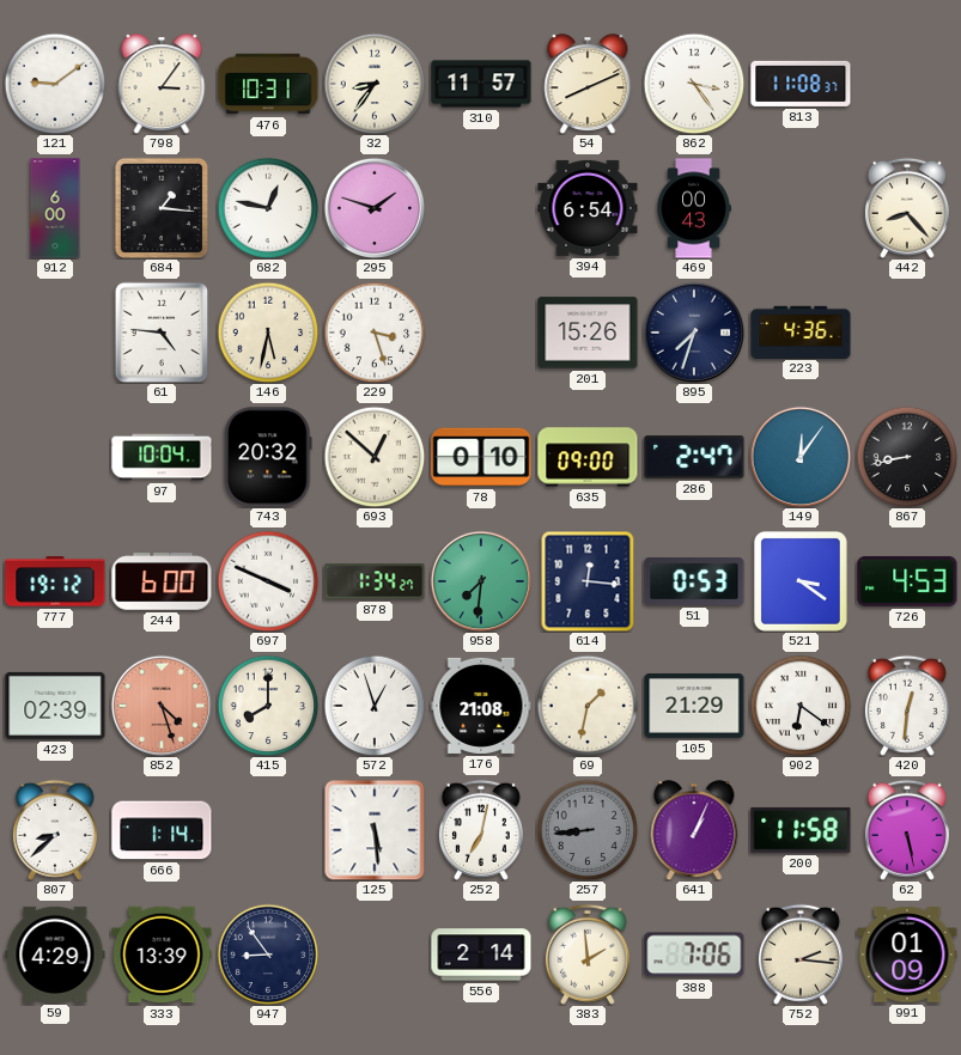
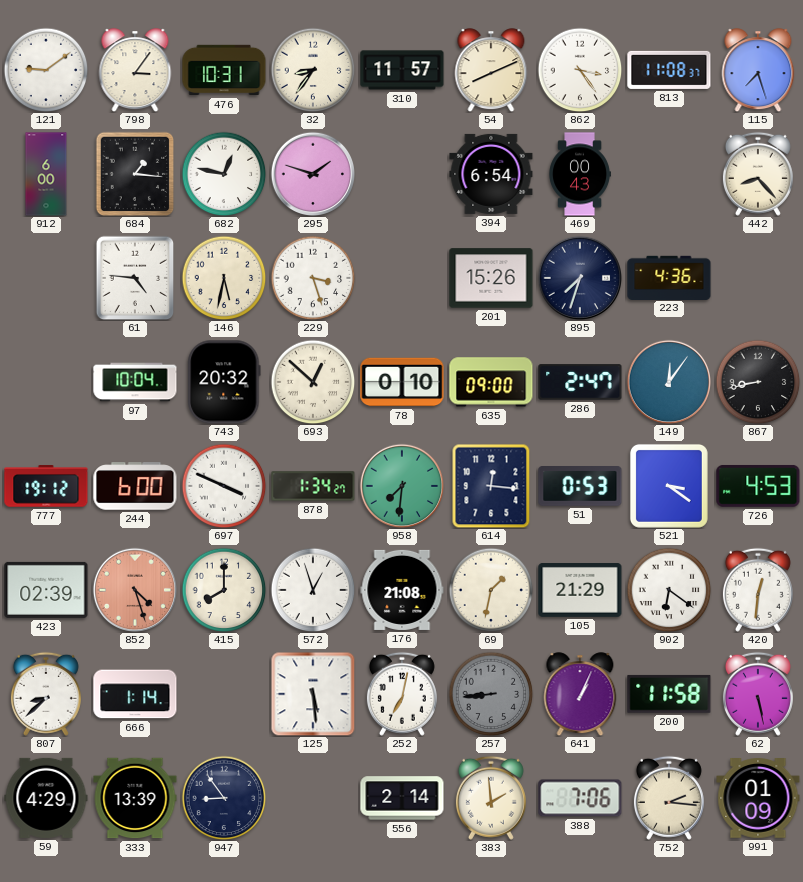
115: none -> 7:27 (758, 70)
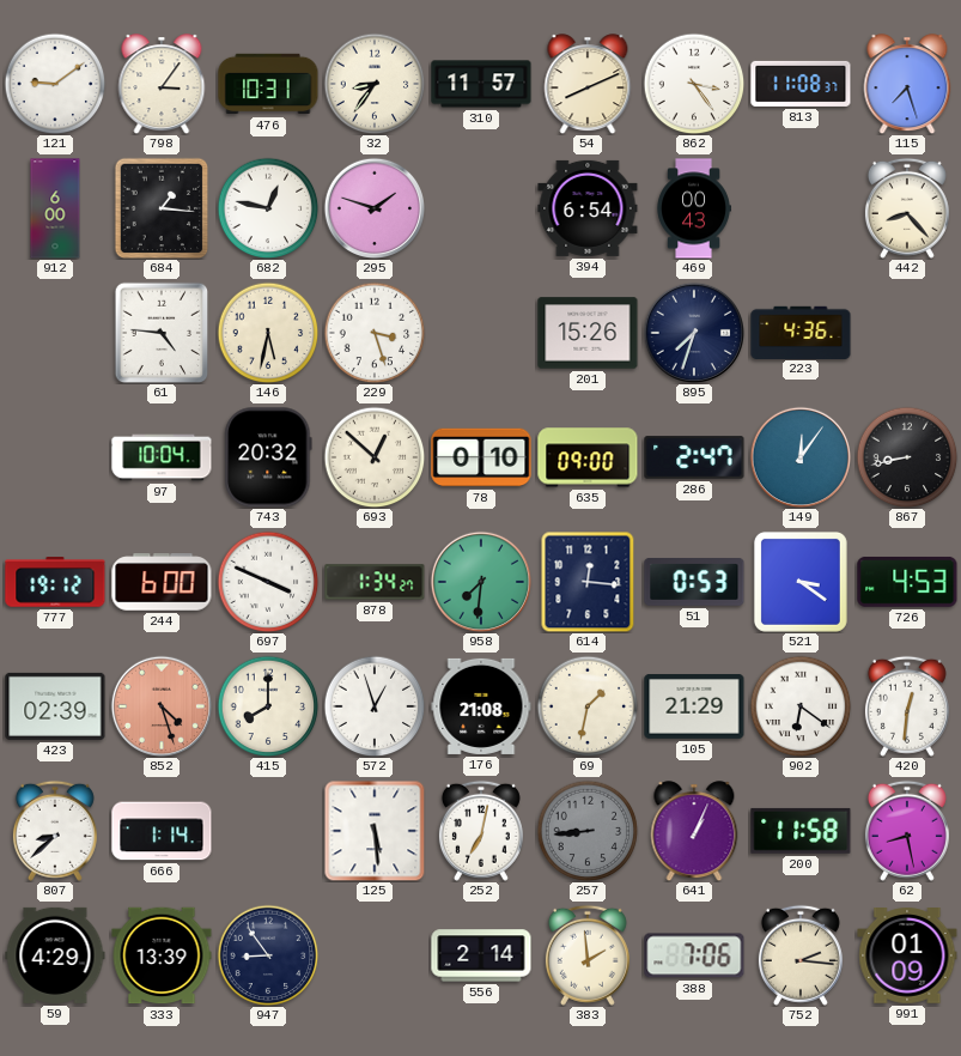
62: 5:28 -> 8:28 (907, 831)
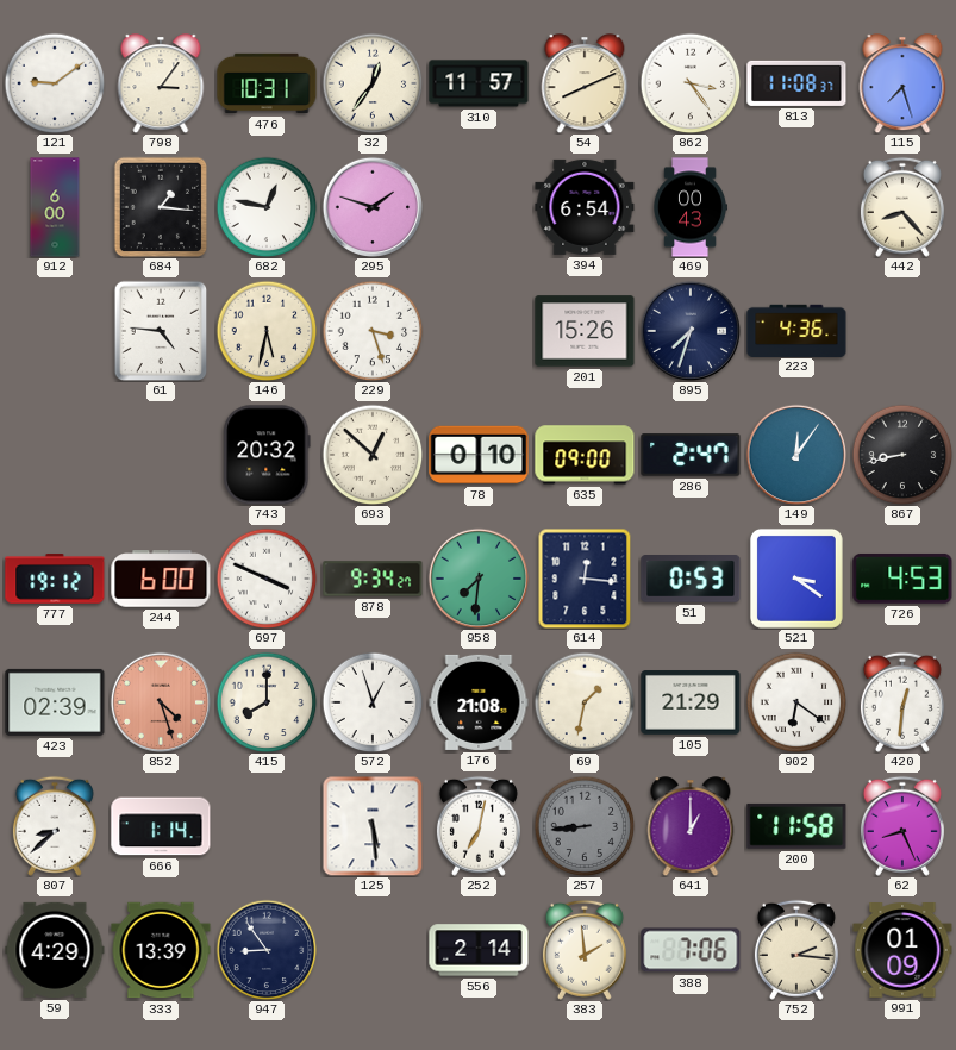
32: 8:36 -> 12:36 (373, 83)
97: 10:04 -> none (162, 457)
878: 1:34 -> 9:34 (373, 579)
641: 1:04 -> 1:00 (691, 826)
62: 8:28 -> 8:26 (902, 826)
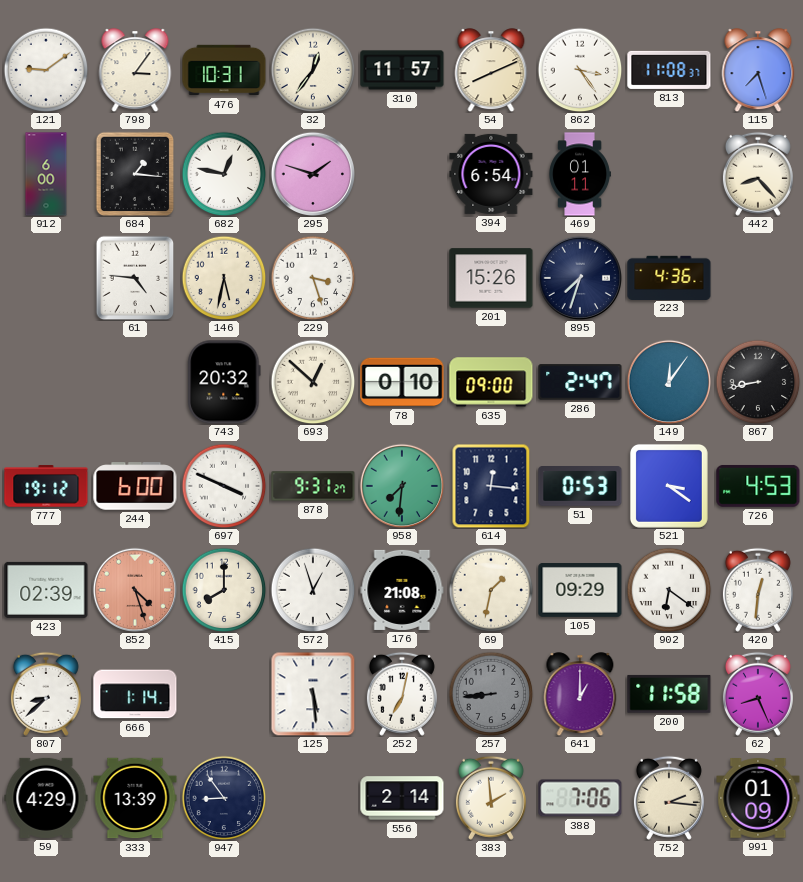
469: 00:43 -> 01:11 (580, 174)
878: 9:34 -> 9:31 (313, 486)
105: 21:29 -> 09:29 (580, 591)
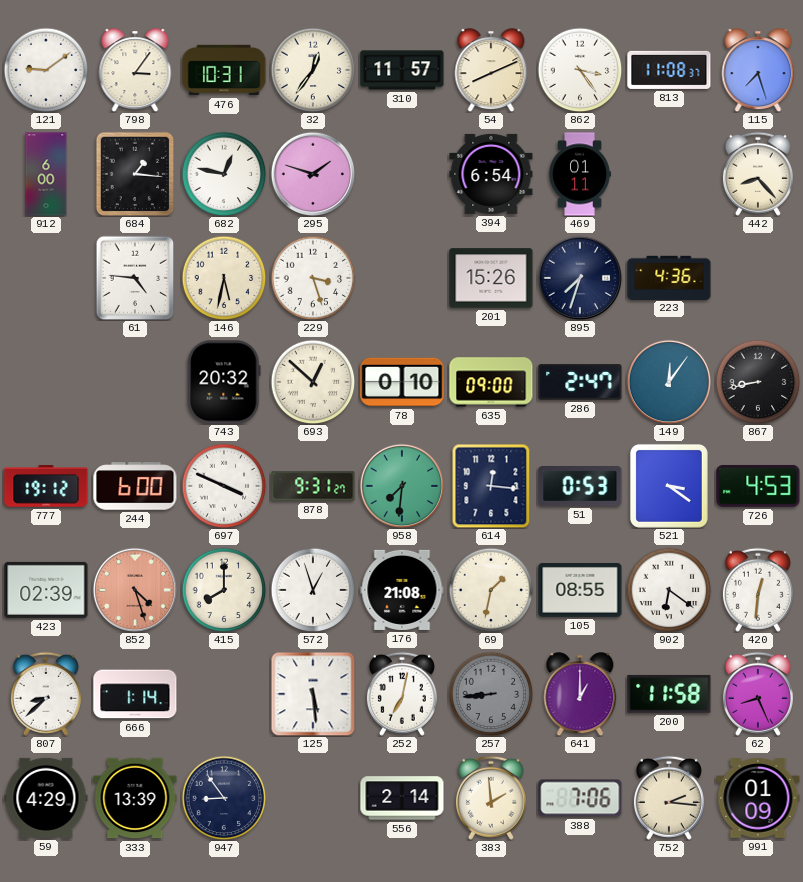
105: 09:29 -> 08:55 (580, 591)
